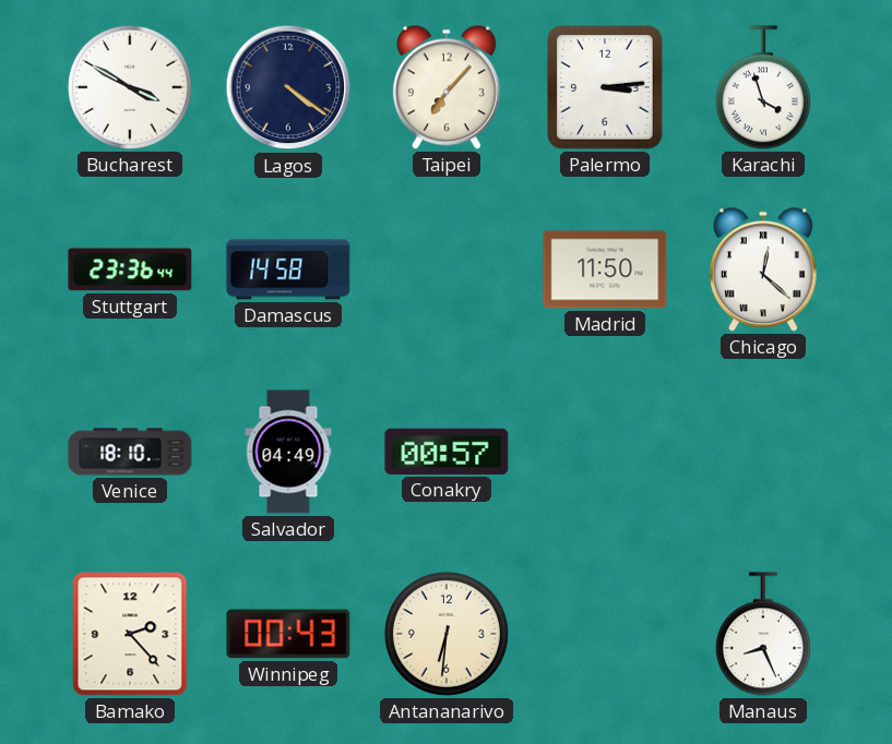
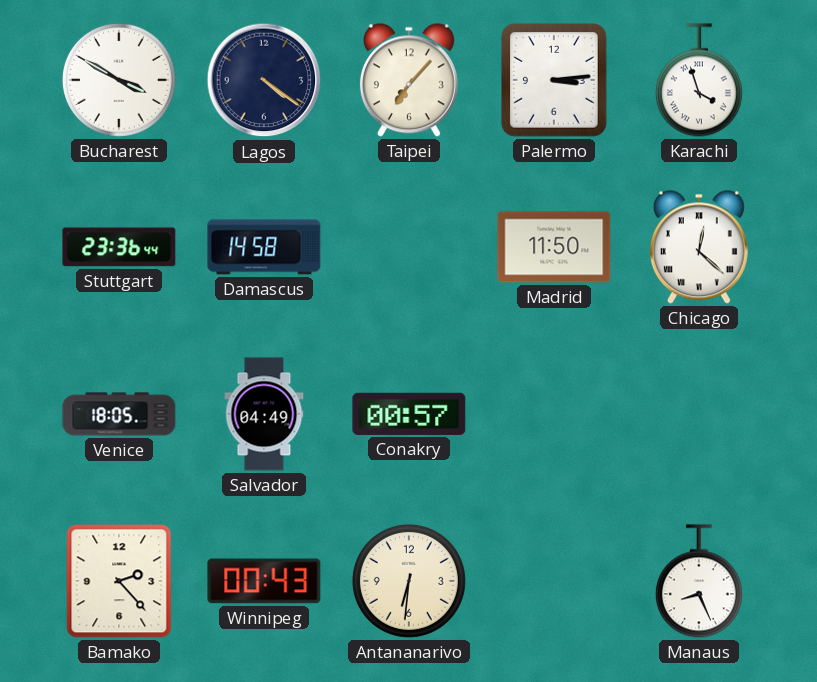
Venice: 18:10 -> 18:05 (119, 414)
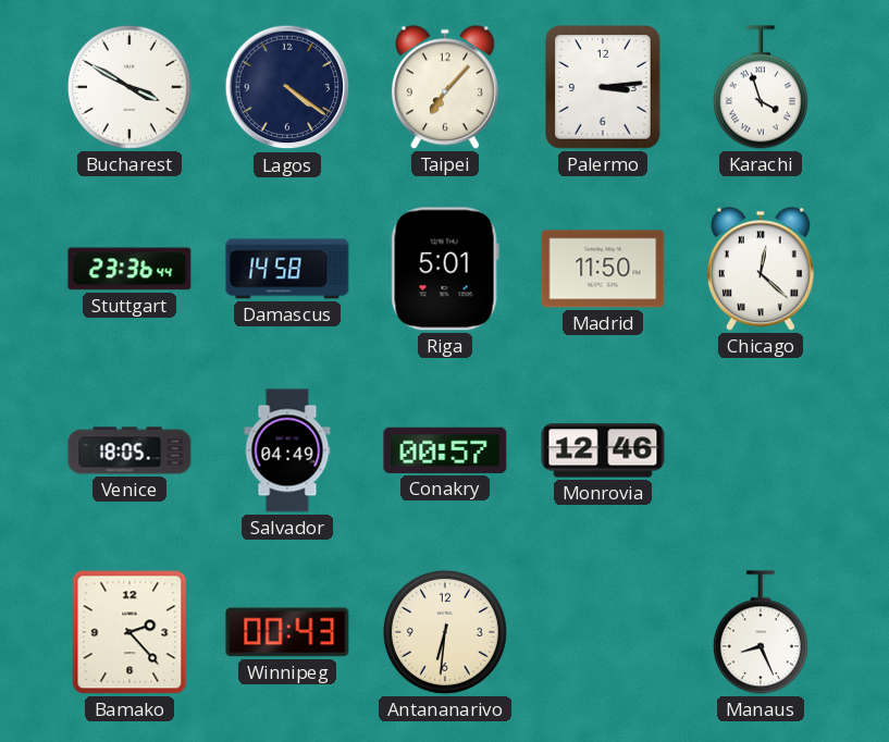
Riga: none -> 5:01 (445, 269)
Monrovia: none -> 12:46 (603, 450)
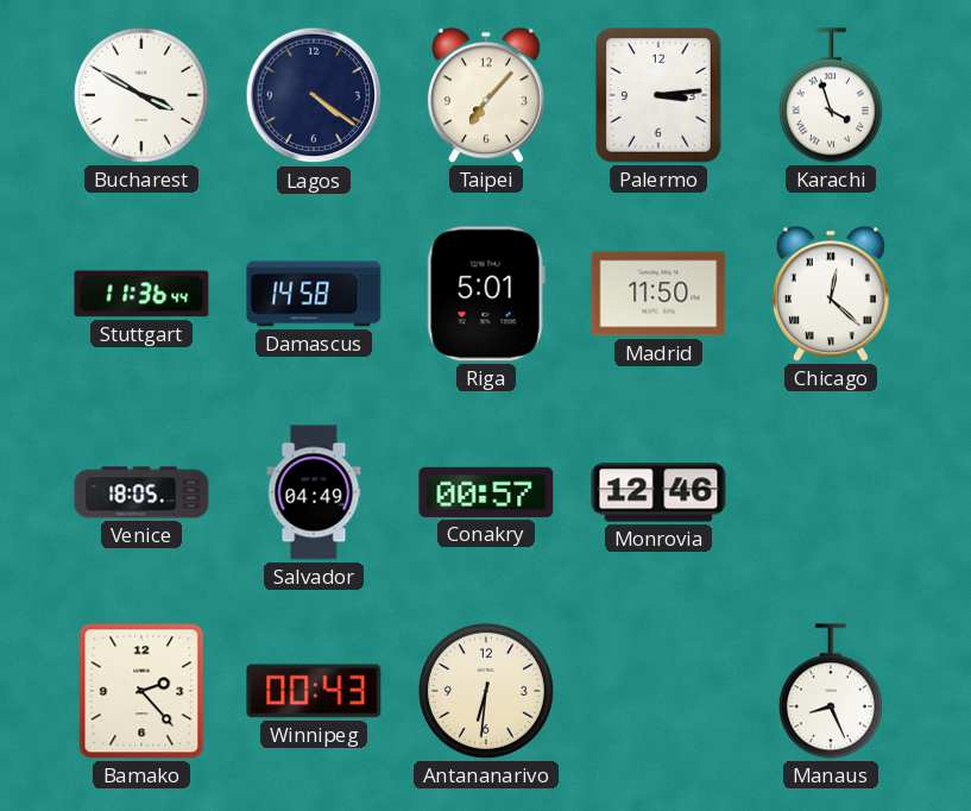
Stuttgart: 23:36 -> 11:36 (141, 294)
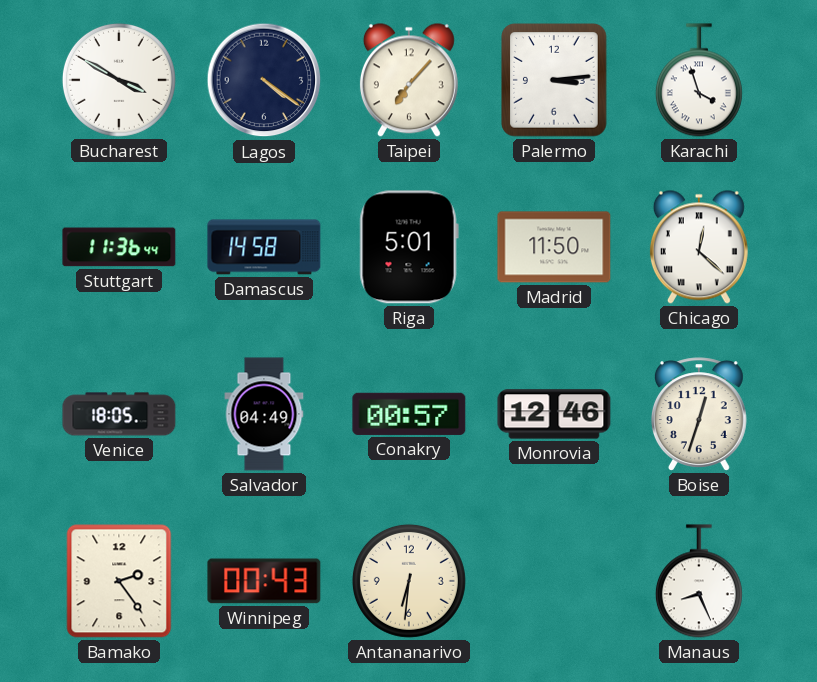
Boise: none -> 12:33 (699, 414)
Bamako: 2:23 -> 2:24 (119, 581)
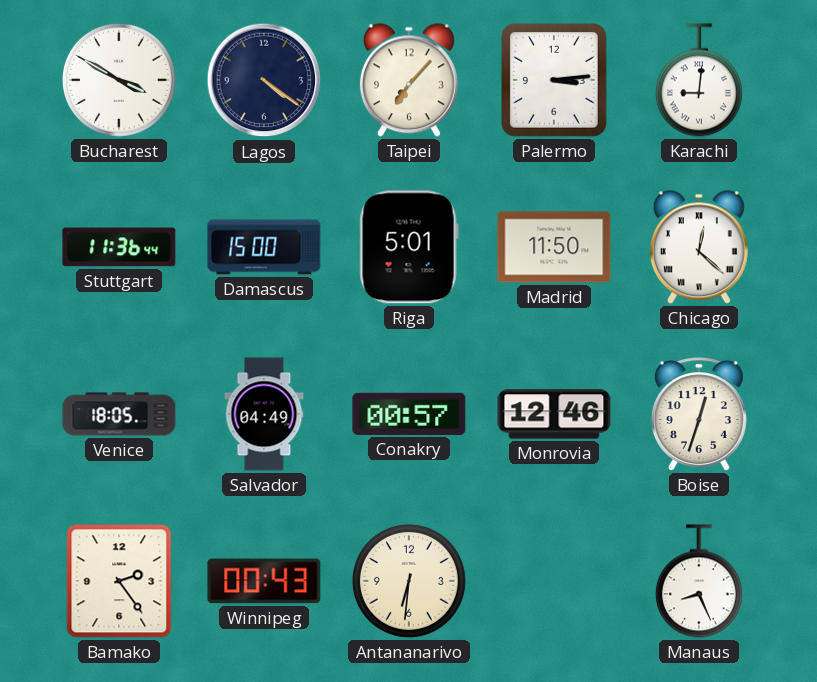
Karachi: 3:57 -> 9:01 (699, 80)
Damascus: 14:58 -> 15:00 (264, 247)
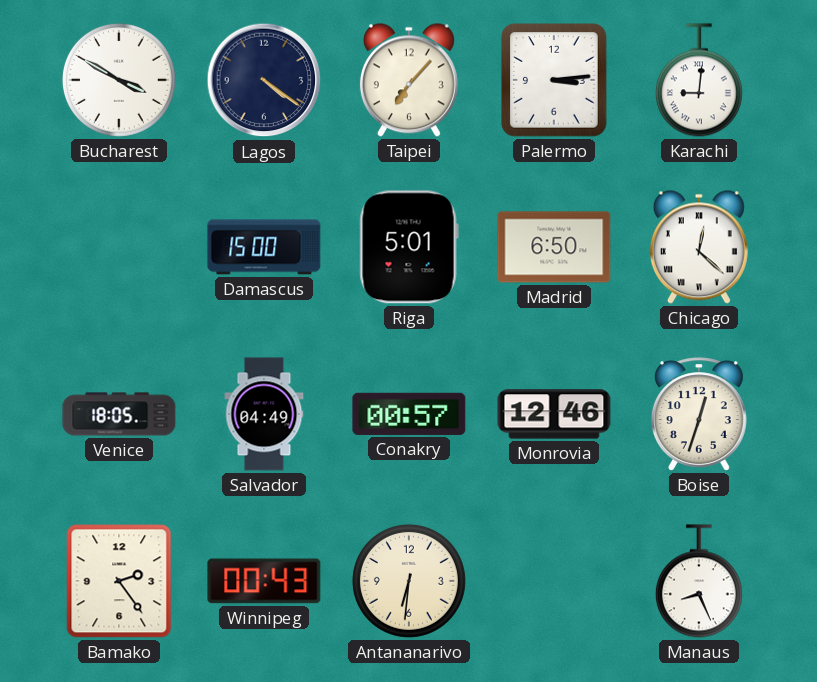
Stuttgart: 11:36 -> none (119, 247)
Madrid: 11:50 -> 6:50 (554, 247)
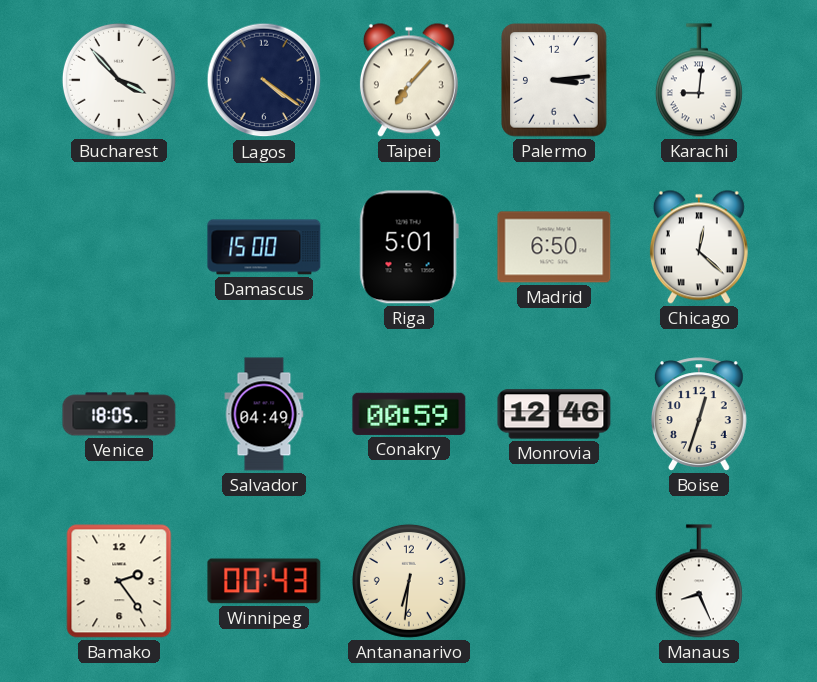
Bucharest: 3:50 -> 3:53 (119, 80)
Conakry: 00:57 -> 00:59 (409, 414)
